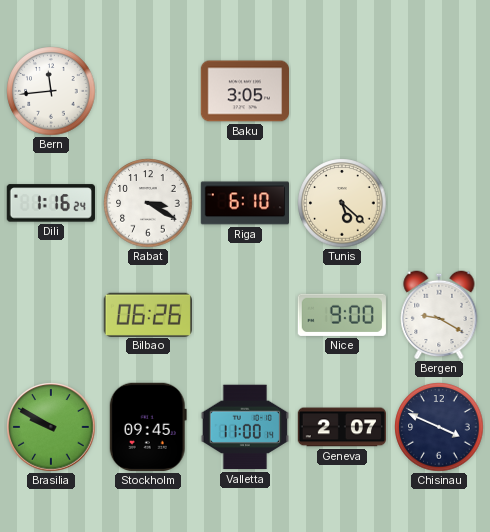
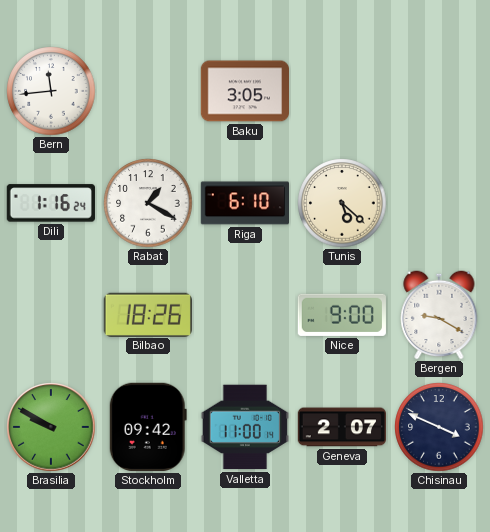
Rabat: 3:20 -> 1:20 (148, 203)
Bilbao: 06:26 -> 18:26 (148, 314)
Stockholm: 09:45 -> 09:42 (148, 427)
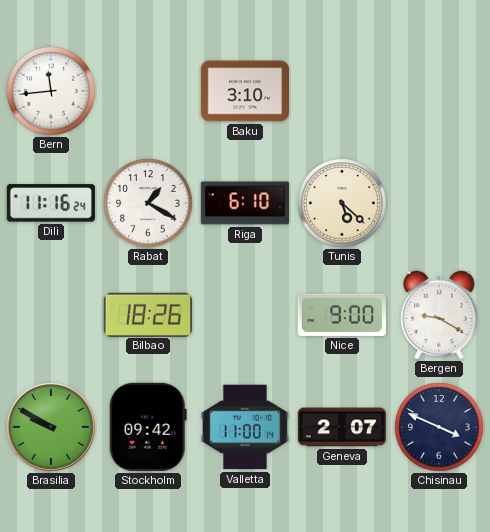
Baku: 3:05 -> 3:10 (244, 91)
Dili: 1:16 -> 11:16 (51, 203)
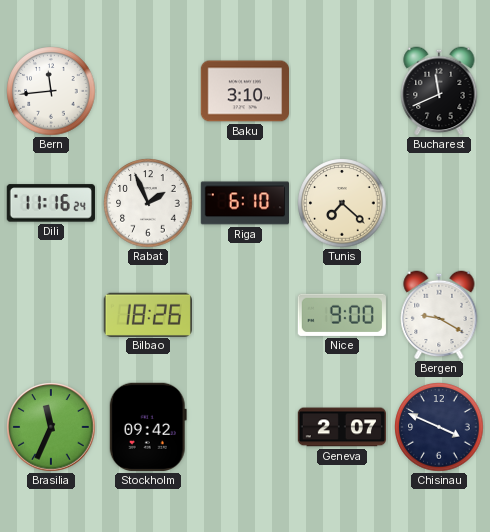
Bucharest: none -> 11:41 (439, 91)
Rabat: 1:20 -> 1:56 (148, 203)
Tunis: 5:22 -> 7:22 (342, 203)
Brasilia: 9:50 -> 11:34 (51, 427)
Valletta: 11:00 -> none (245, 427)
